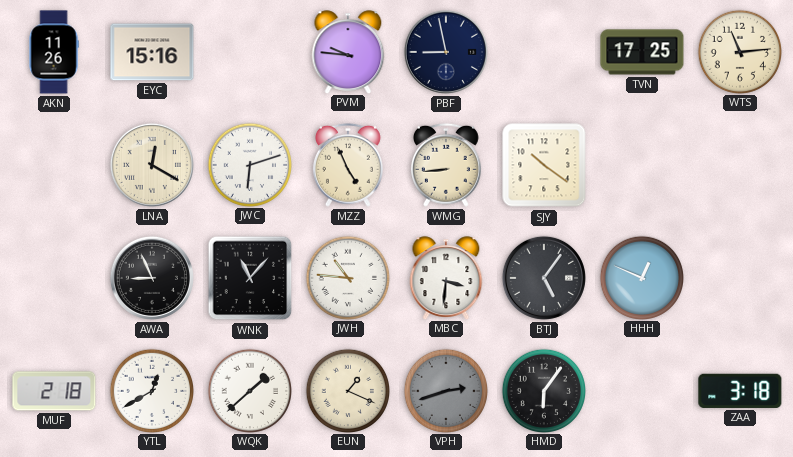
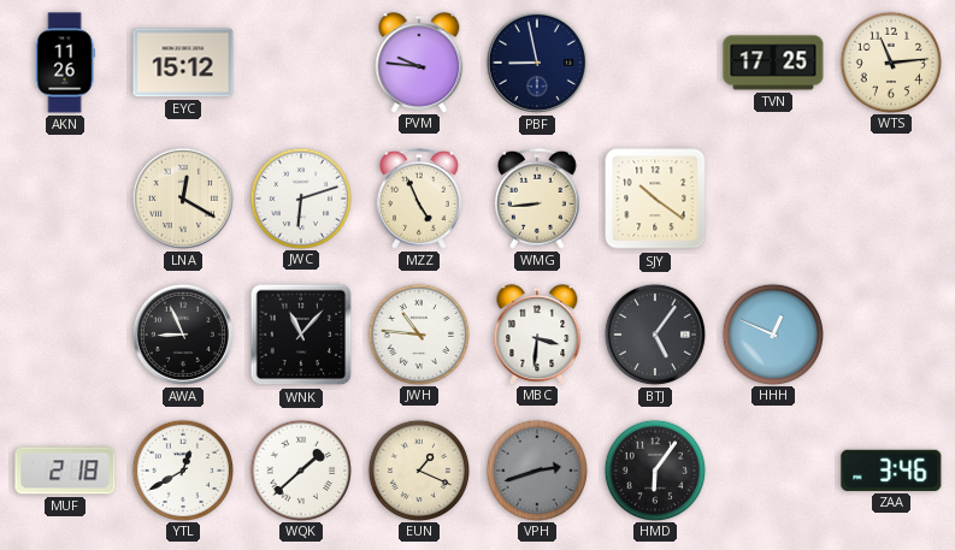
EYC: 15:16 -> 15:12 (183, 63)
ZAA: 3:18 -> 3:46 (891, 471)
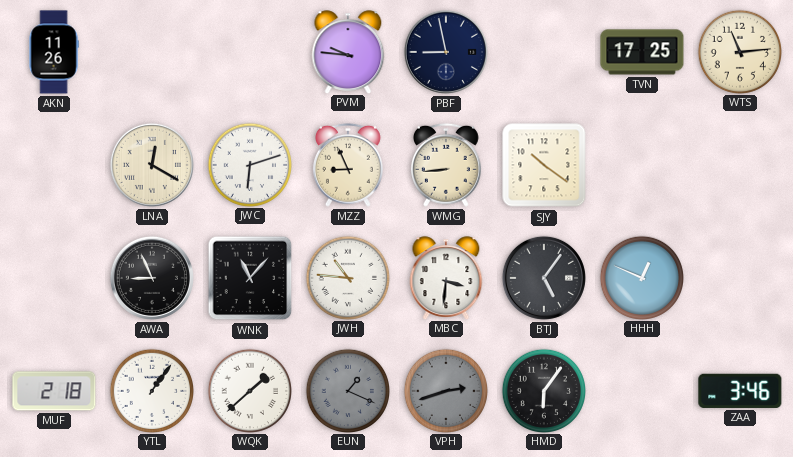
EYC: 15:12 -> none (183, 63)
MZZ: 4:56 -> 8:56 (348, 165)
YTL: 12:40 -> 1:06 (151, 390)
EUN dial: cream -> grey (347, 390)
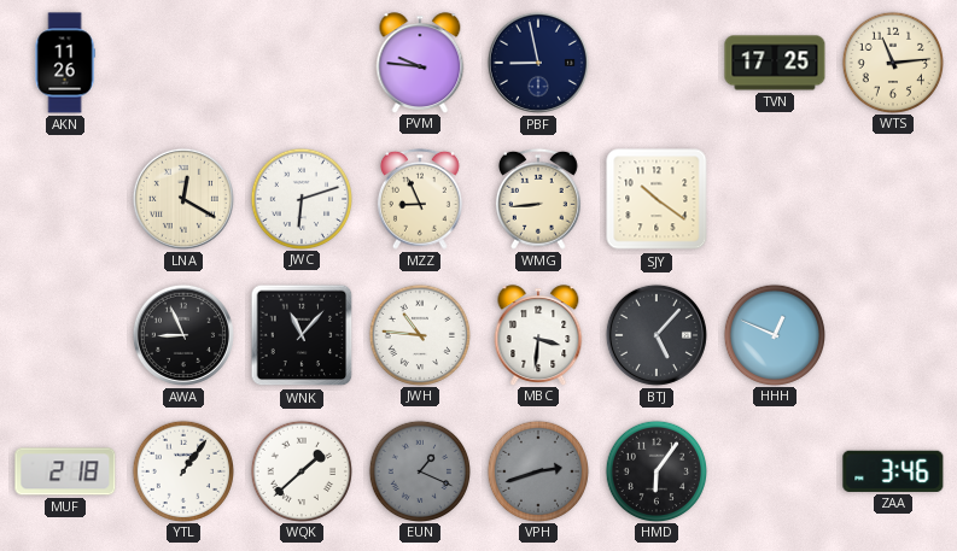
BTJ: 5:06 -> 5:07 (657, 335)
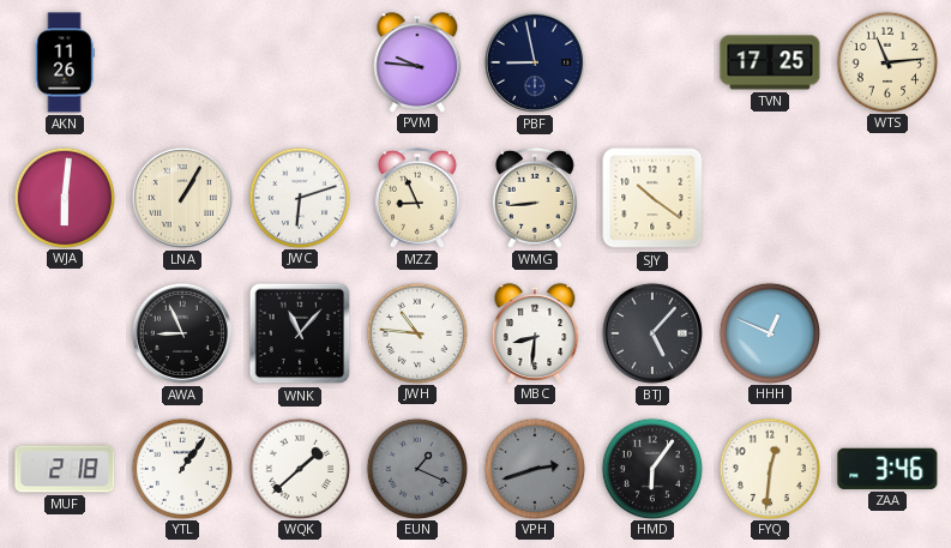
WJA: none -> 6:01 (64, 197)
LNA: 12:20 -> 1:05 (182, 198)
MBC: 3:31 -> 8:31 (535, 333)
FYQ: none -> 12:31 (769, 468)
